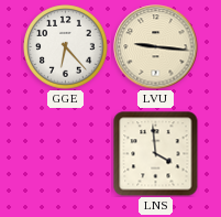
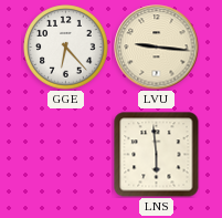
LNS: 3:59 -> 5:59 (157, 155)
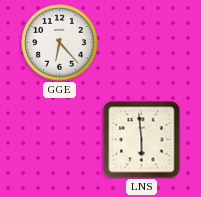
LVU: 9:16 -> none (157, 48)
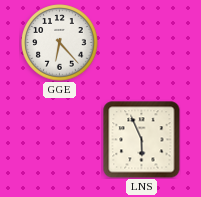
LNS: 5:59 -> 5:56 (142, 140)
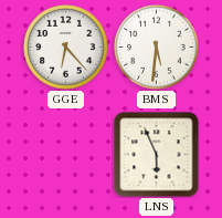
BMS: none -> 5:31 (157, 48)
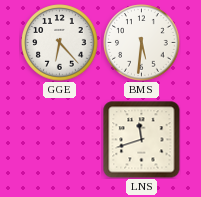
LNS: 5:56 -> 11:42 (142, 140)
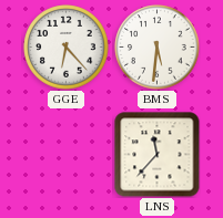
LNS: 11:42 -> 11:37 (158, 155)
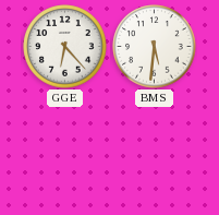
LNS: 11:37 -> none (158, 155)
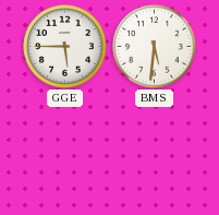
GGE: 6:23 -> 5:45 (65, 47)
